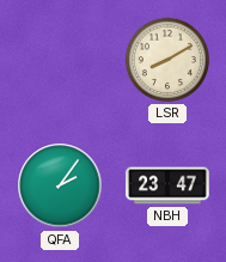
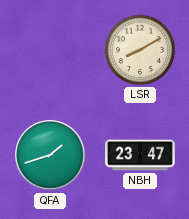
QFA: 2:06 -> 1:42 (50, 155)
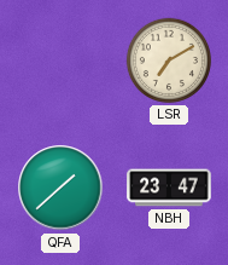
LSR: 8:10 -> 7:10 (169, 61)
QFA: 1:42 -> 1:38 (60, 188)
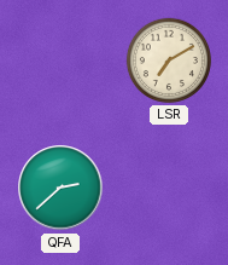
QFA: 1:38 -> 2:38 (60, 188)
NBH: 23:47 -> none (169, 188)
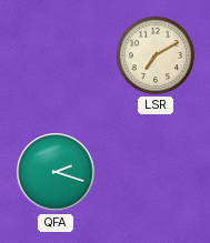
QFA: 2:38 -> 2:18 (56, 172)
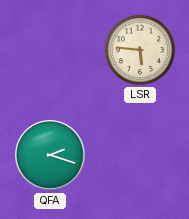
LSR: 7:10 -> 5:46 (140, 50)
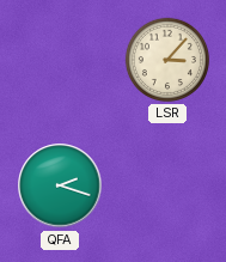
LSR: 5:46 -> 3:07 (167, 60)
